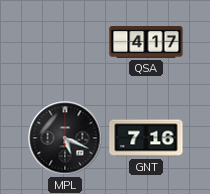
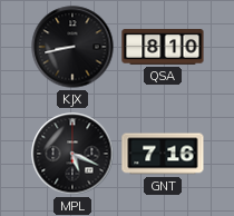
KJX: none -> 8:43 (72, 47)
QSA: 4:17 -> 8:10 (163, 47)
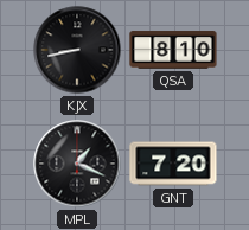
MPL: 5:19 -> 1:19 (77, 164)
GNT: 7:16 -> 7:20 (173, 164)
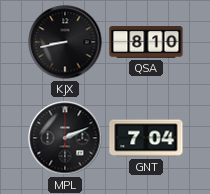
MPL: 1:19 -> 2:11 (65, 138)
GNT: 7:20 -> 7:04 (146, 138)
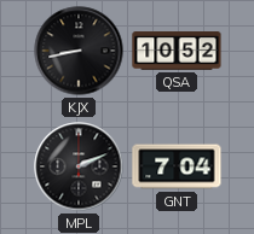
QSA: 8:10 -> 10:52 (177, 51)
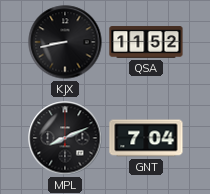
QSA: 10:52 -> 11:52 (146, 42)
MPL: 2:11 -> 8:11 (65, 138)
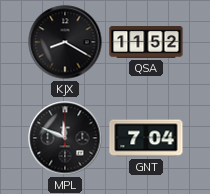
KJX: 8:43 -> 8:20 (65, 42)
MPL: 8:11 -> 11:49 (65, 138)
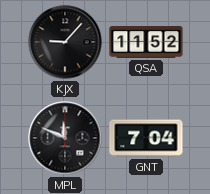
KJX: 8:20 -> 9:07 (65, 42)
